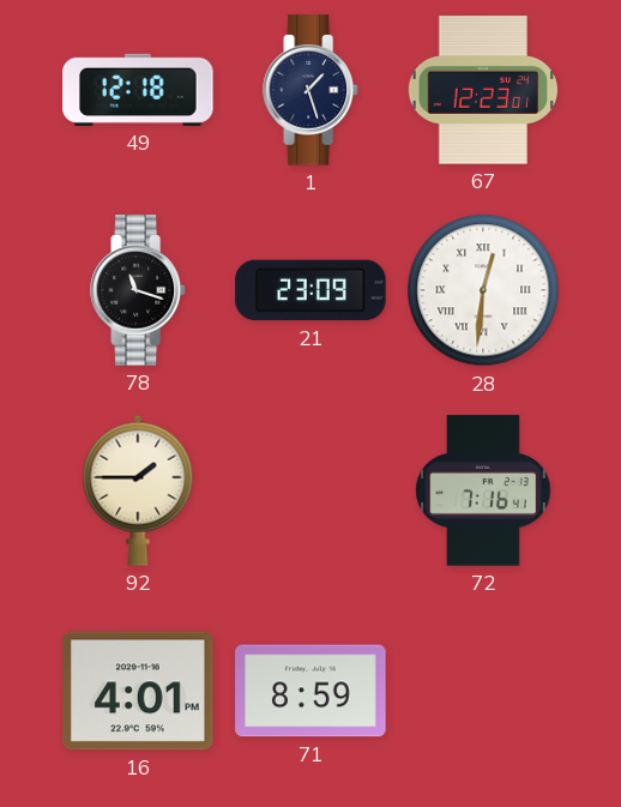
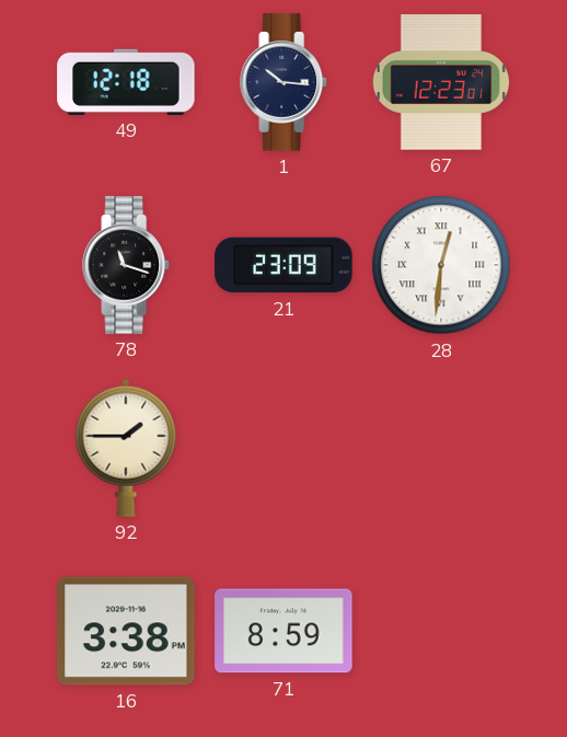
1: 1:27 -> 10:16 (283, 82)
72: 7:16 -> none (483, 490)
16: 4:01 -> 3:38 (126, 631)
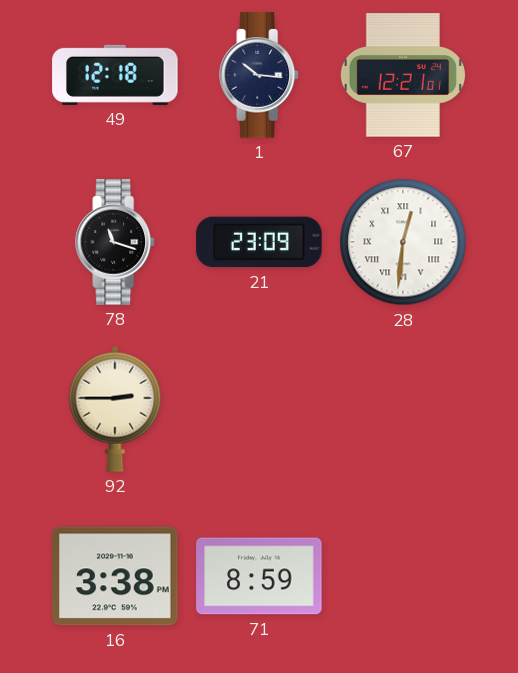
67: 12:23 -> 12:21 (402, 75)
92: 1:45 -> 2:45 (115, 409)
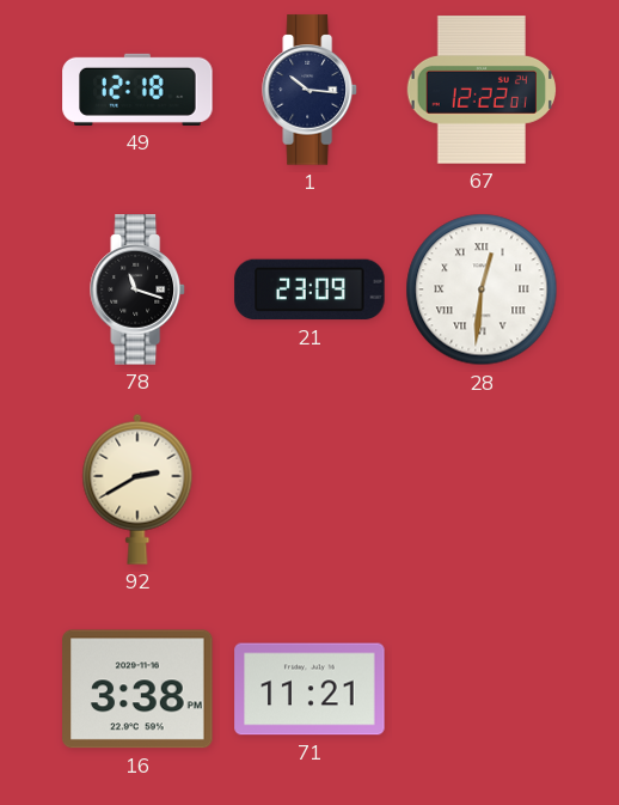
67: 12:21 -> 12:22 (480, 90)
92: 2:45 -> 2:40 (137, 489)
71: 8:59 -> 11:21 (309, 689)
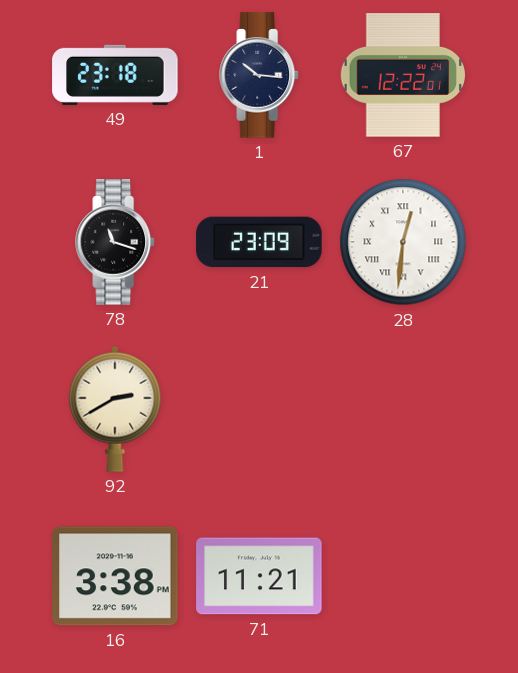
49: 12:18 -> 23:18 (115, 75)
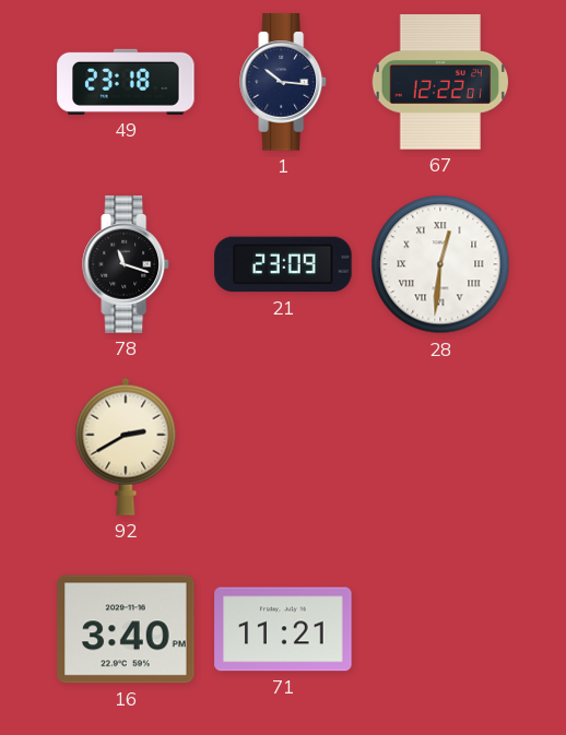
16: 3:38 -> 3:40 (126, 629)
